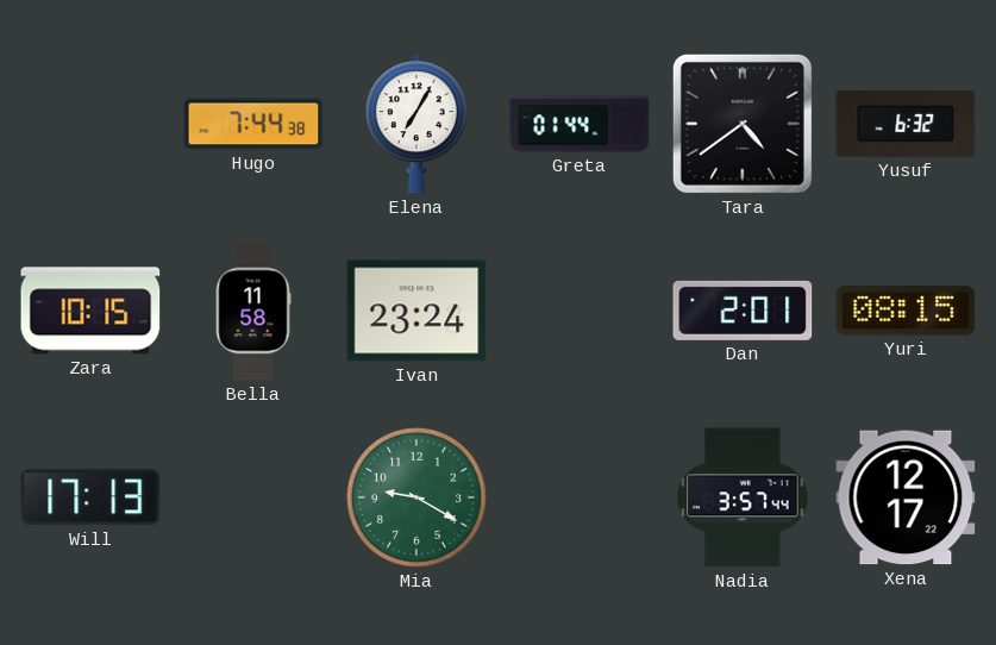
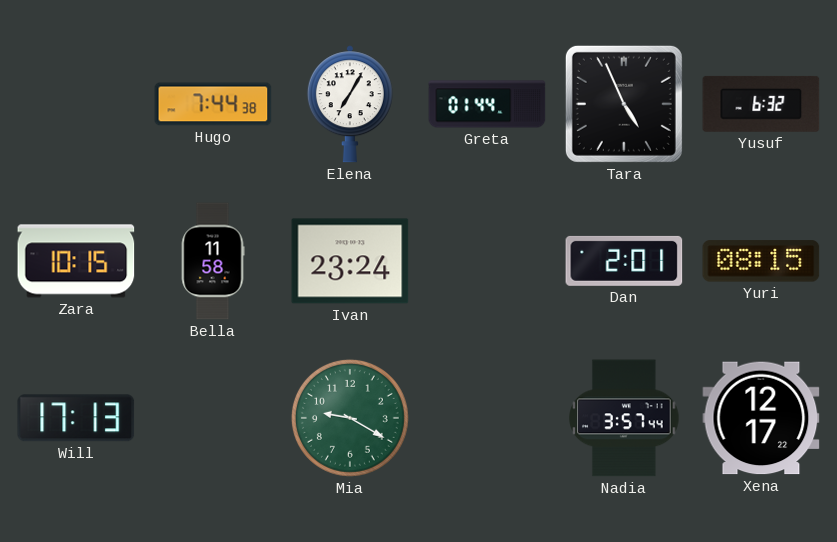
Tara: 4:39 -> 4:56 (624, 104)
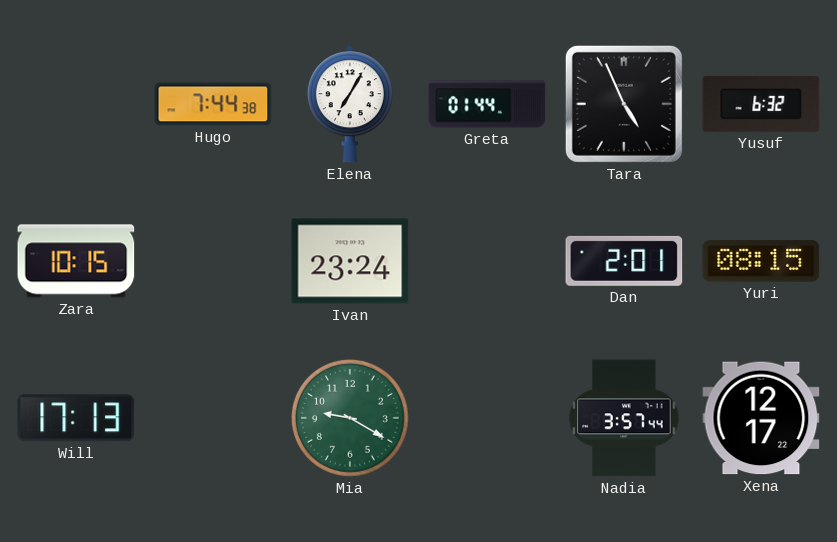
Bella: 11:58 -> none (213, 261)
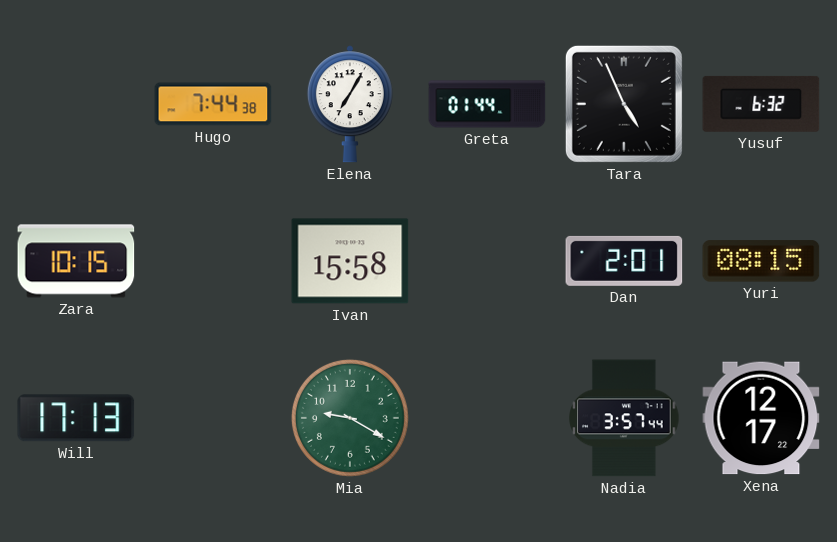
Ivan: 23:24 -> 15:58 (350, 261)
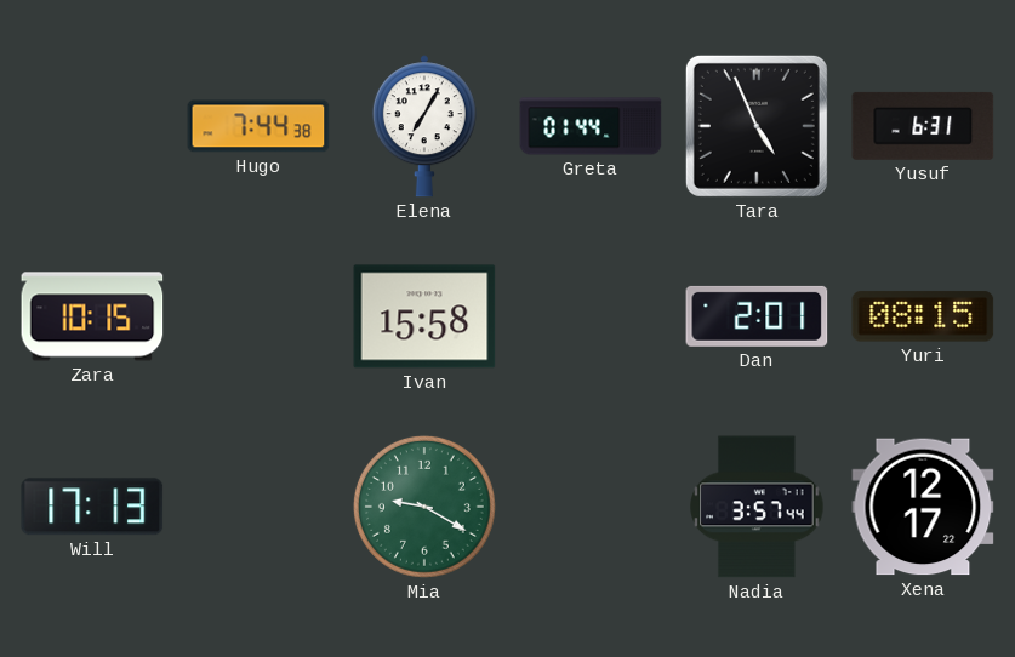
Yusuf: 6:32 -> 6:31 (923, 126)
